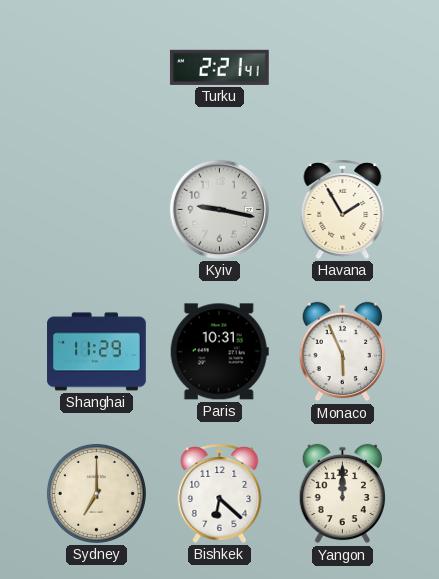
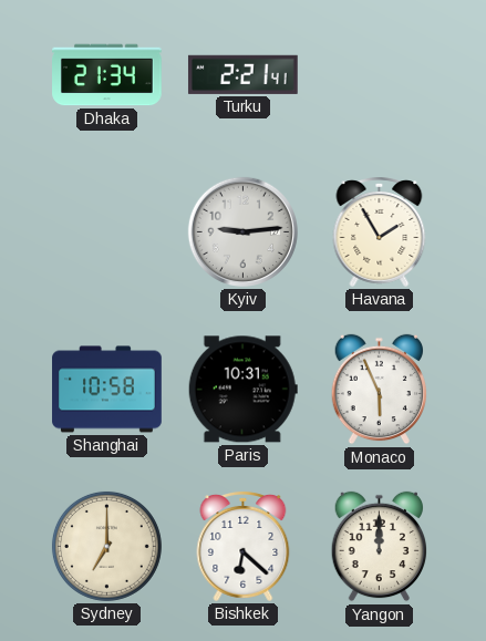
Dhaka: none -> 21:34 (107, 75)
Kyiv: 9:17 -> 9:14 (242, 231)
Shanghai: 11:29 -> 10:58 (107, 390)
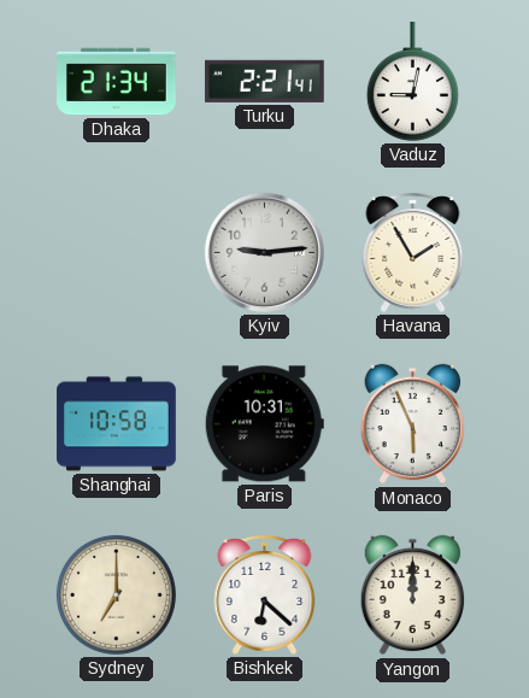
Vaduz: none -> 9:02 (412, 82)
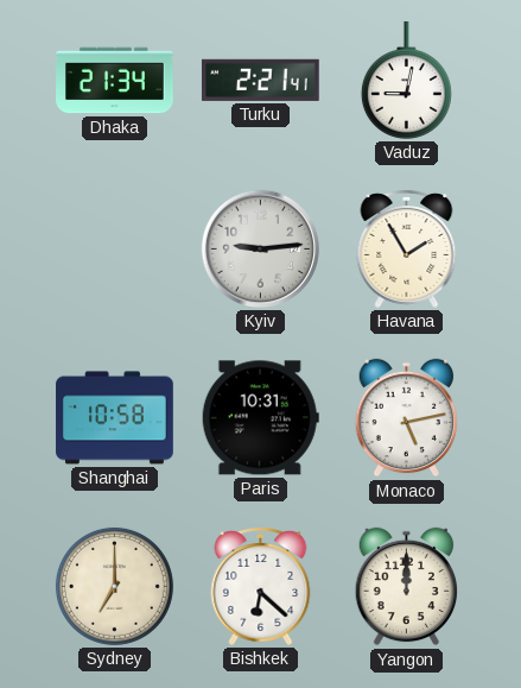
Monaco: 5:56 -> 5:13 (406, 418)
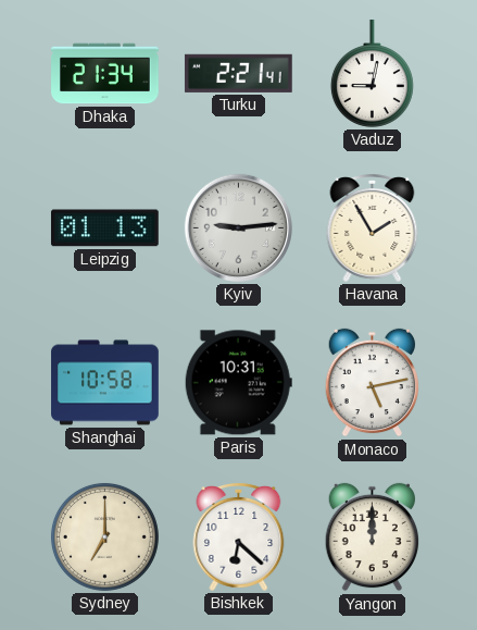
Leipzig: none -> 01:13 (104, 228)
